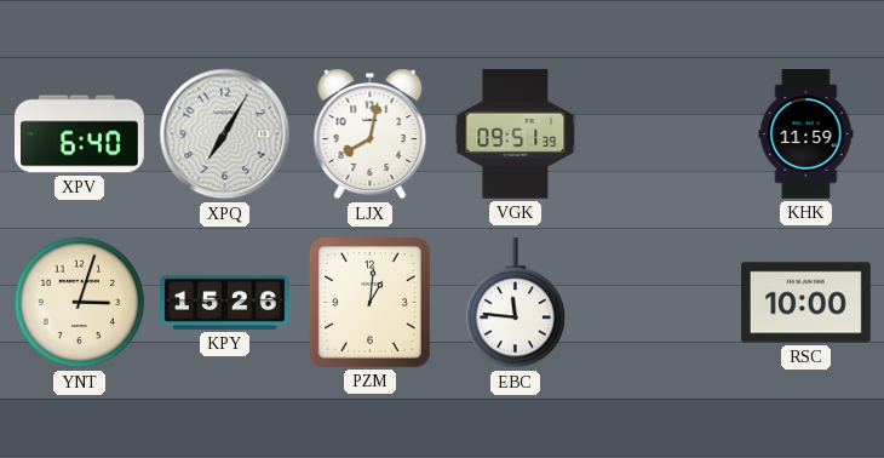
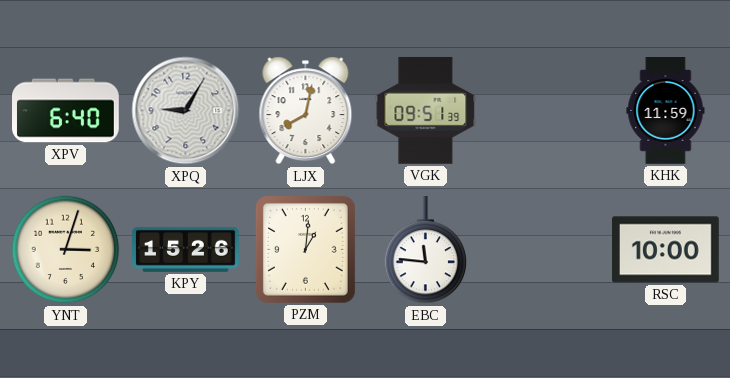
XPQ: 7:05 -> 9:05 (186, 111)
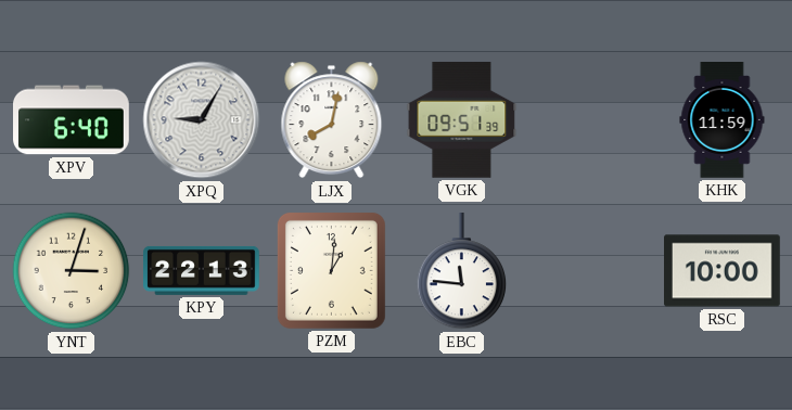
KPY: 15:26 -> 22:13 (202, 270)
